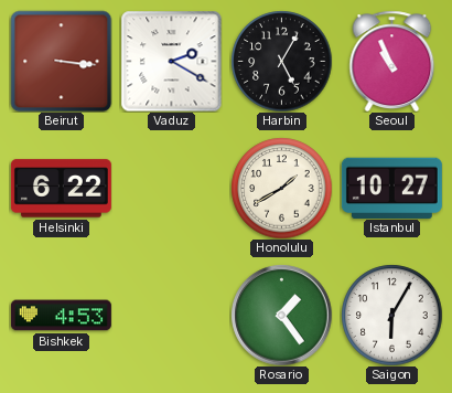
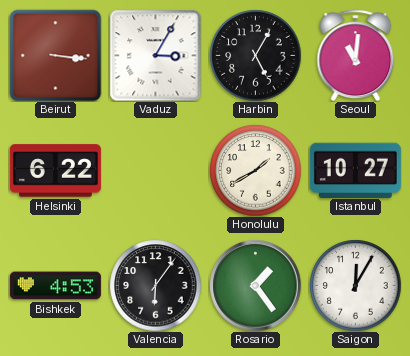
Vaduz: 2:20 -> 3:05 (155, 55)
Seoul: 10:56 -> 11:01 (356, 55)
Valencia: none -> 6:06 (155, 285)
Saigon: 6:05 -> 12:05 (355, 285)
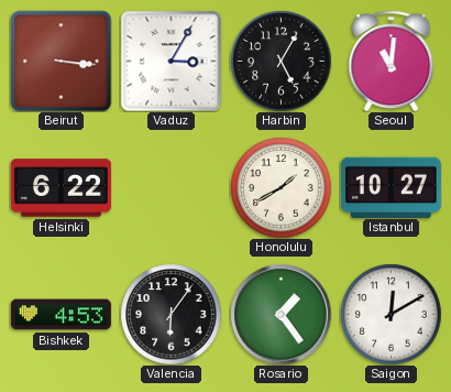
Saigon: 12:05 -> 12:10 (391, 314)
